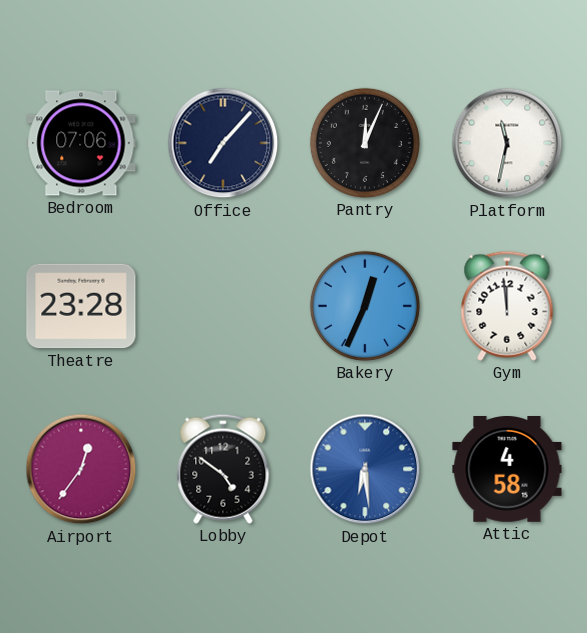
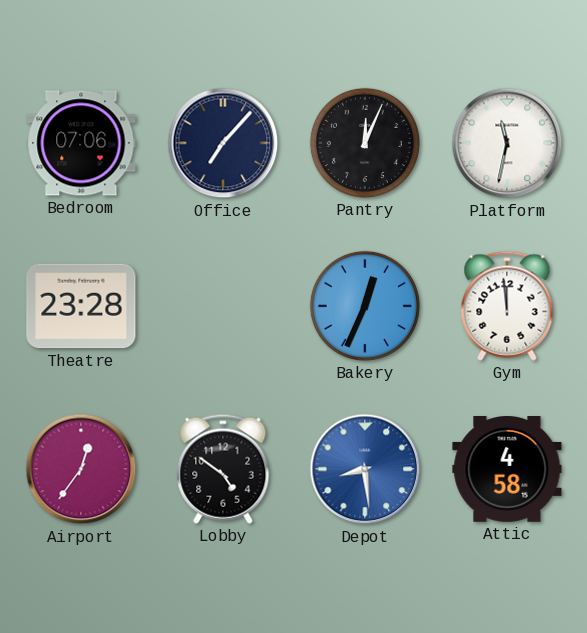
Depot: 6:29 -> 8:29 (365, 469)
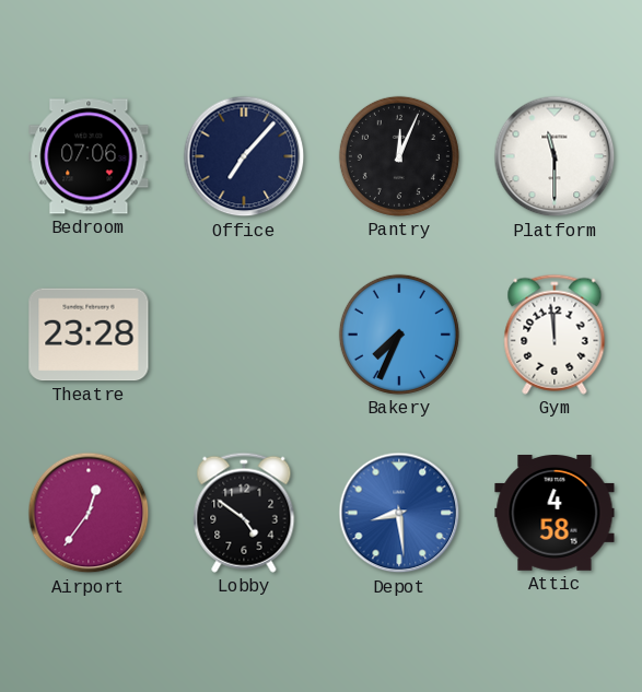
Platform: 11:32 -> 11:30 (555, 156)
Bakery: 12:34 -> 7:34 (399, 335)
